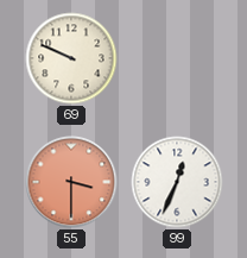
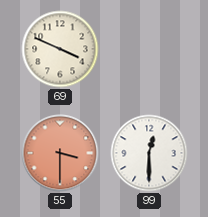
69: 9:49 -> 3:49 (60, 49)
99: 12:34 -> 12:30 (149, 153)
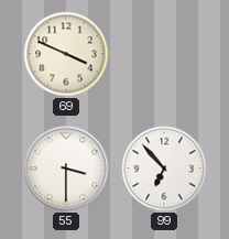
55 dial: salmon -> white (66, 169)
99: 12:30 -> 6:53 (164, 169)
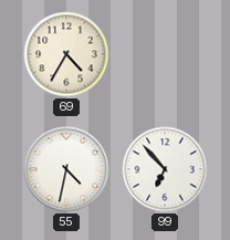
69: 3:49 -> 4:35 (66, 54)
55: 3:30 -> 4:32 (66, 169)
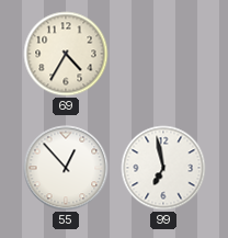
55: 4:32 -> 12:53 (66, 168)
99: 6:53 -> 6:58 (163, 168)
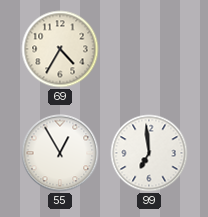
55: 12:53 -> 12:55 (60, 153)
99: 6:58 -> 6:59 (149, 153)
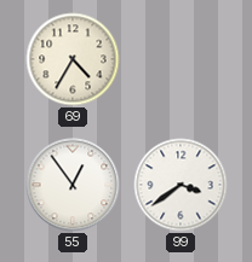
55: 12:55 -> 12:54 (73, 185)
99: 6:59 -> 3:39 (181, 185)
